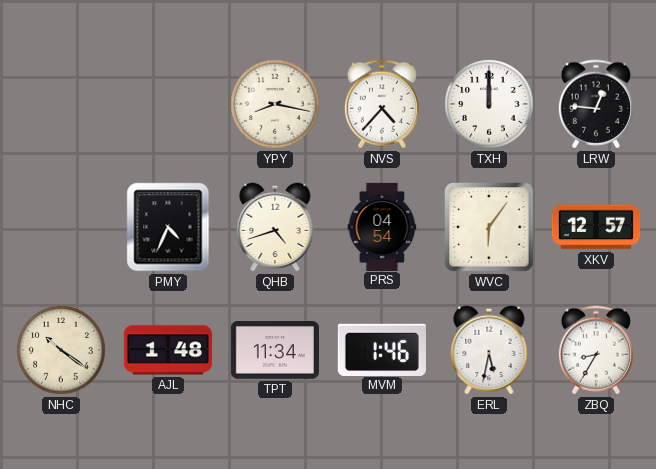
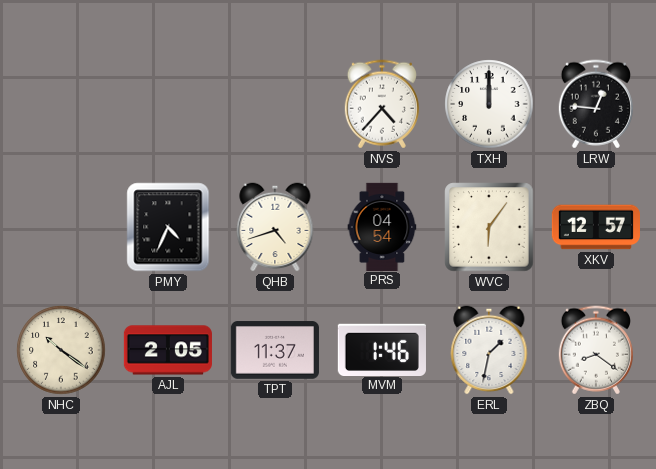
YPY: 8:17 -> none (275, 104)
AJL: 1:48 -> 2:05 (168, 350)
TPT: 11:34 -> 11:37 (275, 350)
ERL: 5:32 -> 1:32 (489, 350)
ZBQ: 8:35 -> 8:21 (596, 350)
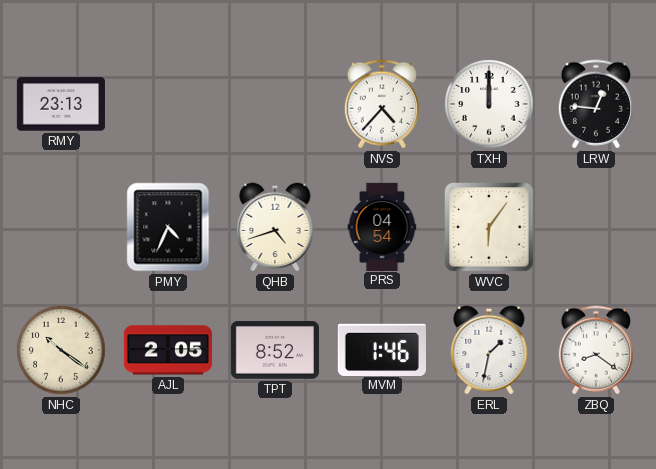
RMY: none -> 23:13 (61, 104)
XKV: 12:57 -> none (595, 227)
TPT: 11:37 -> 8:52 (275, 350)
